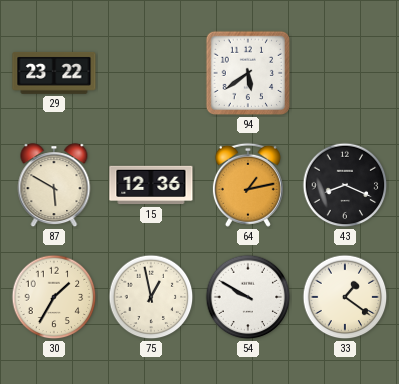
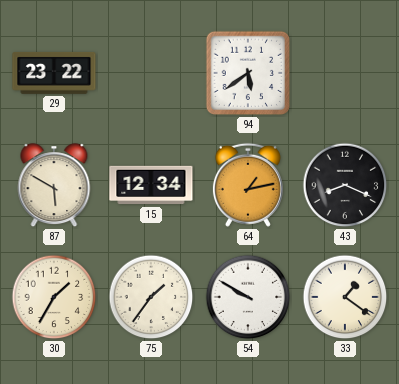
15: 12:36 -> 12:34 (151, 185)
75: 12:58 -> 1:36 (151, 297)
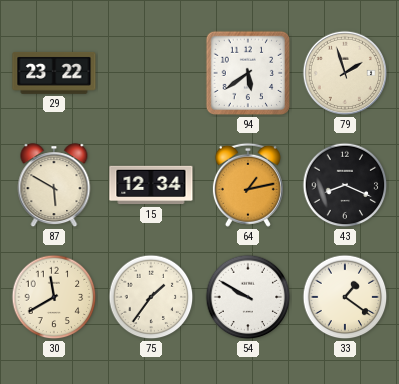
79: none -> 1:57 (345, 73)
30: 1:35 -> 11:40 (54, 297)
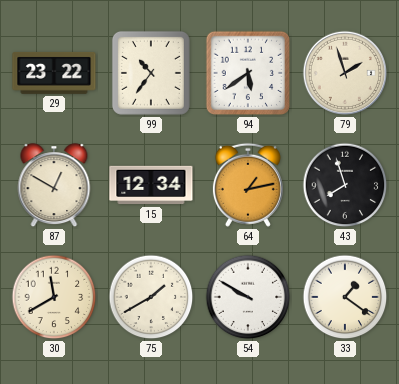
99: none -> 10:36 (151, 73)
87: 5:50 -> 12:50 (54, 186)
43: 8:19 -> 7:57 (345, 185)
75: 1:36 -> 1:40 (151, 297)
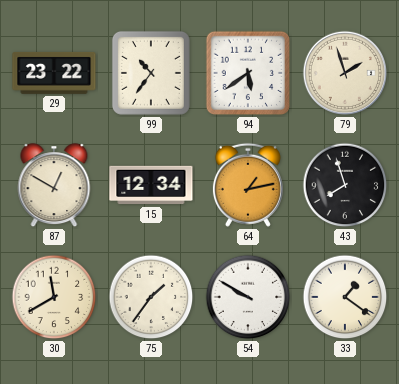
75: 1:40 -> 1:36 (151, 297)
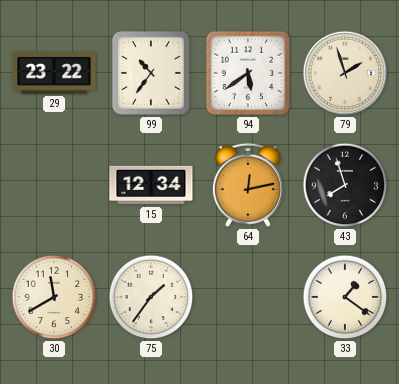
87: 12:50 -> none (54, 186)
64: 1:13 -> 12:13 (248, 185)
54: 9:50 -> none (248, 297)
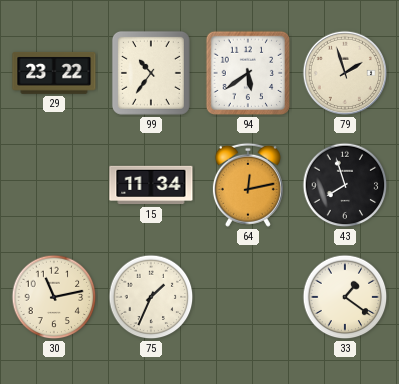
15: 12:34 -> 11:34 (151, 185)
30: 11:40 -> 11:13 (54, 297)
75: 1:36 -> 1:34 (151, 297)
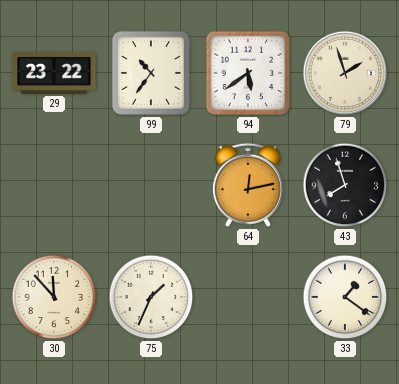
15: 11:34 -> none (151, 185)
30: 11:13 -> 11:53 (54, 297)
